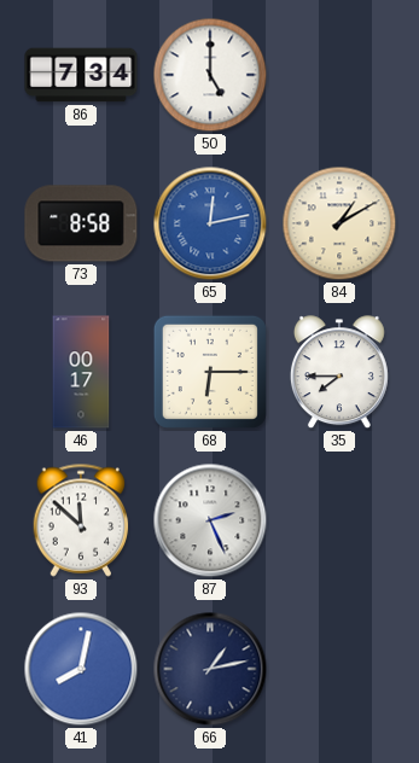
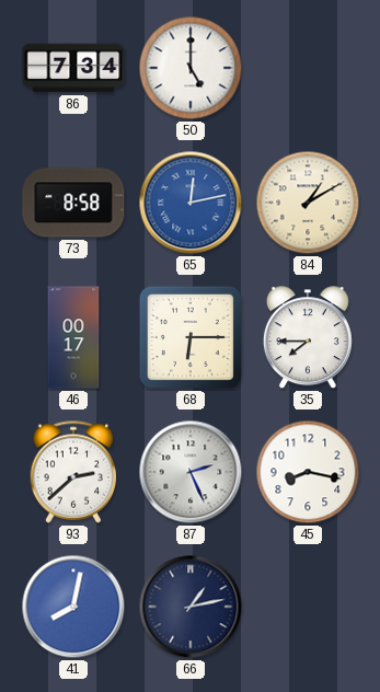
93: 11:52 -> 2:38 (73, 472)
45: none -> 8:17 (308, 472)
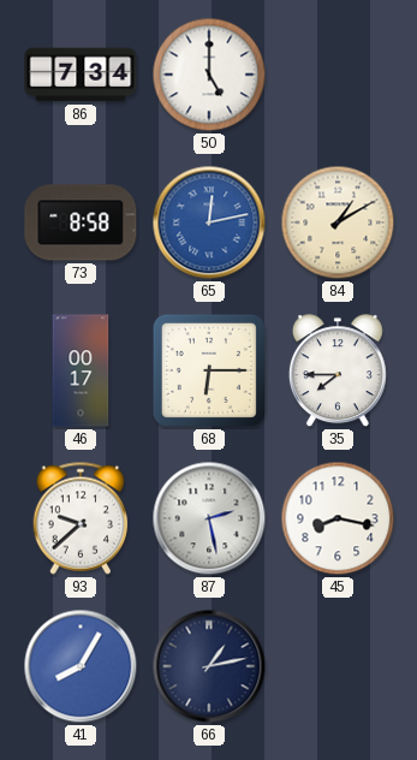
93: 2:38 -> 9:38 (81, 518)
87: 2:26 -> 2:28 (209, 518)
41: 8:02 -> 8:05 (81, 666)
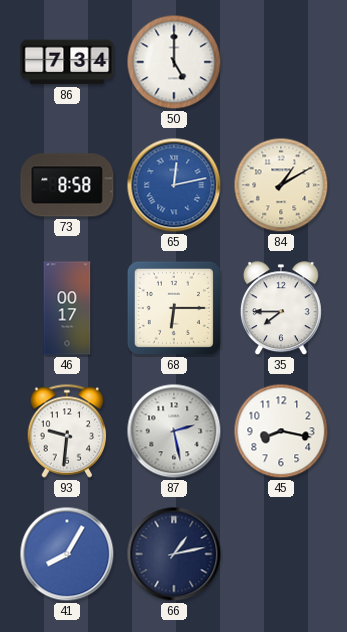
93: 9:38 -> 9:31 (67, 431)
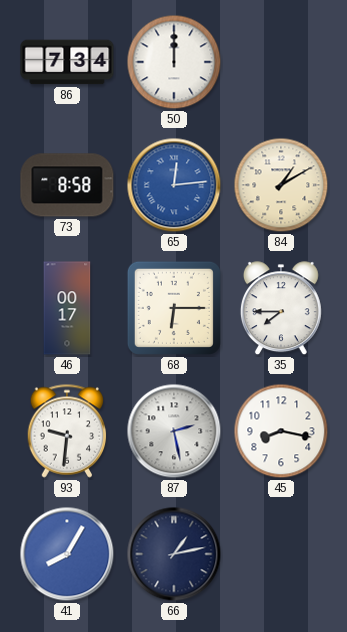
50: 5:00 -> 12:00 (174, 62)
65: 12:13 -> 12:14 (174, 185)
